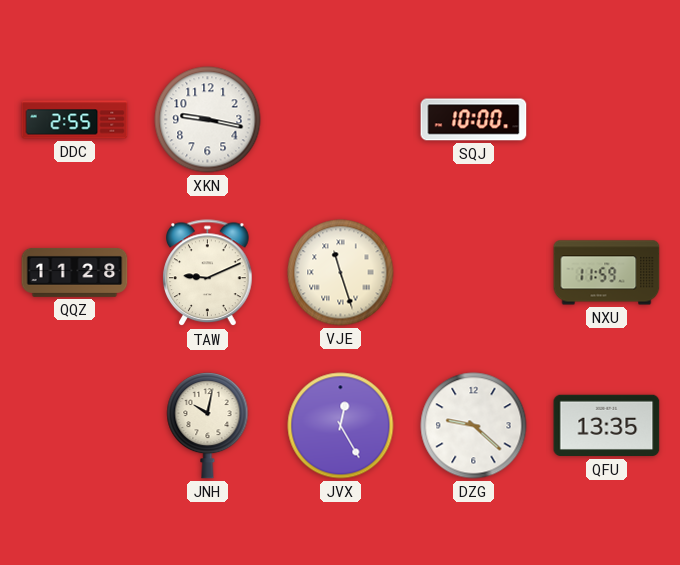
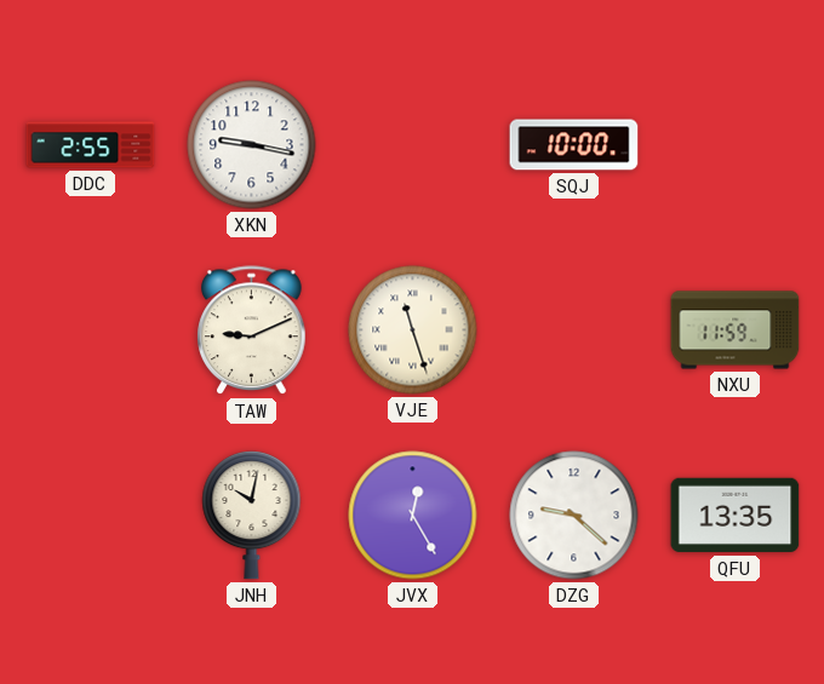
QQZ: 11:28 -> none (75, 272)
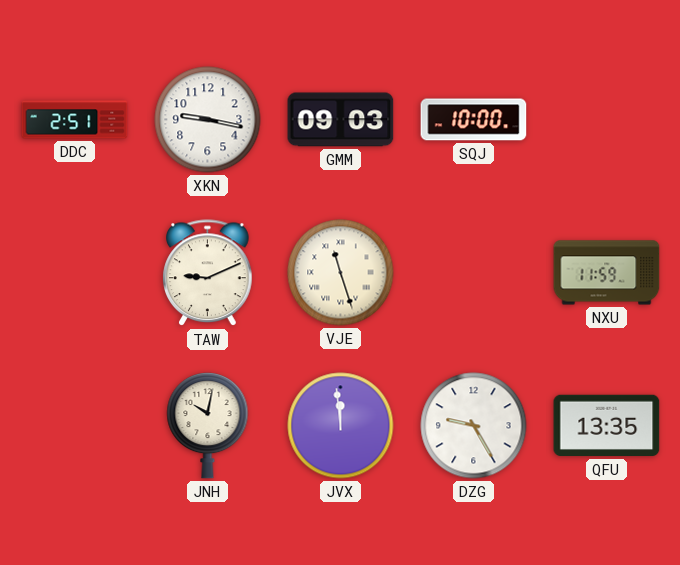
DDC: 2:55 -> 2:51 (75, 120)
GMM: none -> 09:03 (341, 120)
JVX: 12:25 -> 11:59 (341, 426)
DZG: 9:22 -> 9:25 (474, 426)
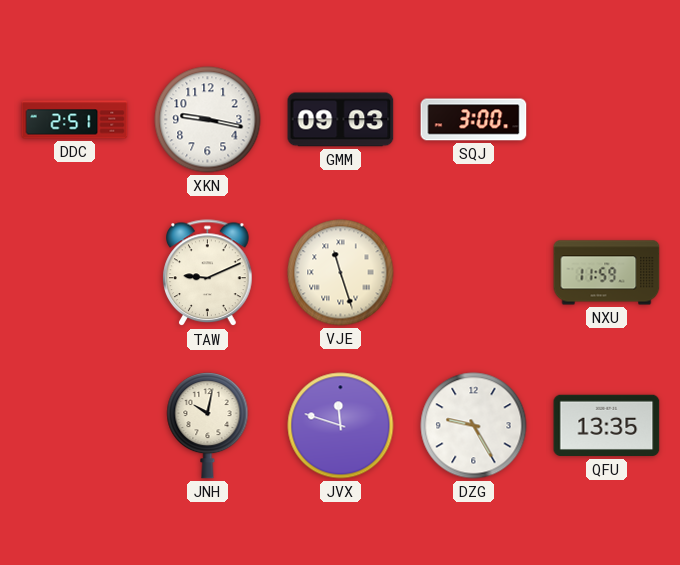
SQJ: 10:00 -> 3:00 (474, 120)
JVX: 11:59 -> 11:48 (341, 426)
